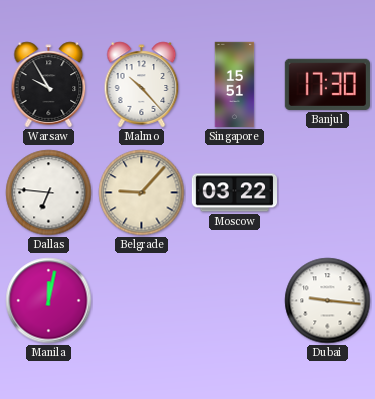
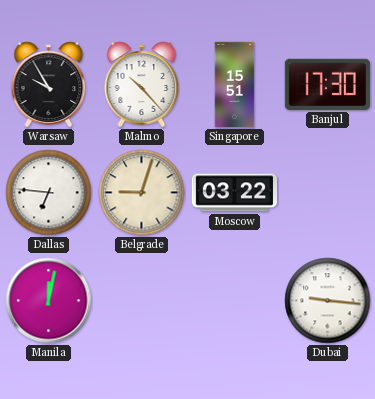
Belgrade: 9:07 -> 9:03 (142, 193)
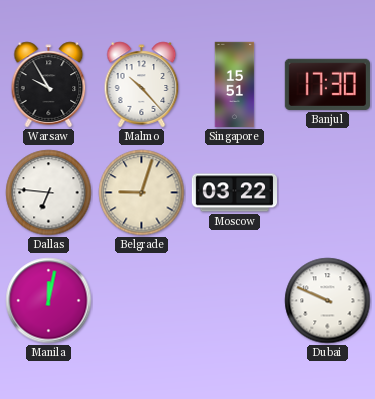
Dubai: 9:16 -> 9:49 (328, 301)
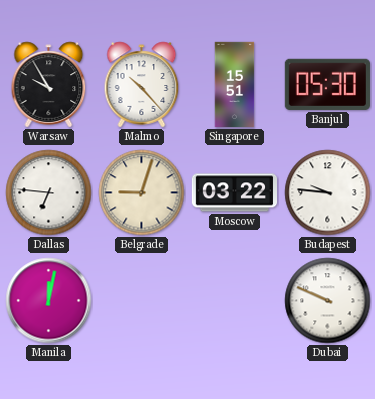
Banjul: 17:30 -> 05:30 (327, 84)
Budapest: none -> 9:46 (328, 193)
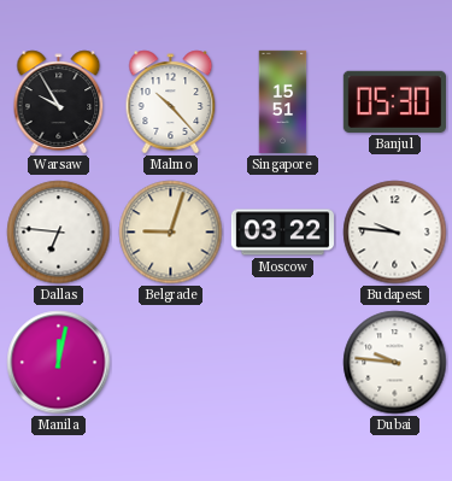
Dubai: 9:49 -> 9:46 (395, 363)
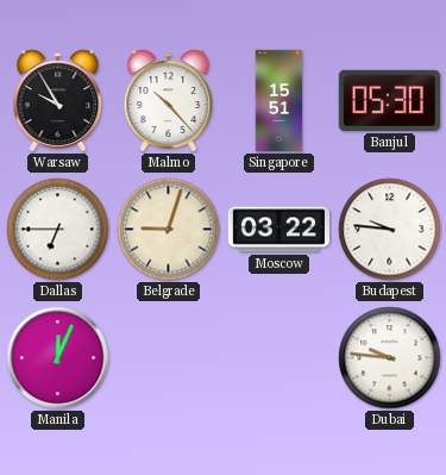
Dallas: 6:46 -> 6:45 (58, 230)
Manila: 12:02 -> 12:04 (58, 358)
